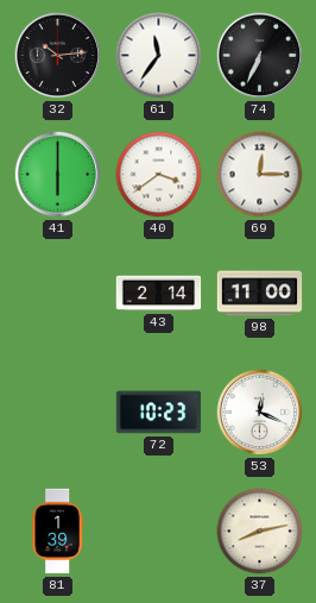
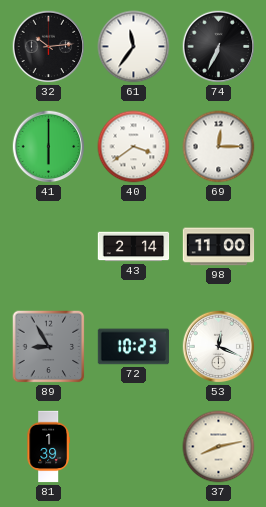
89: none -> 8:55 (49, 347)
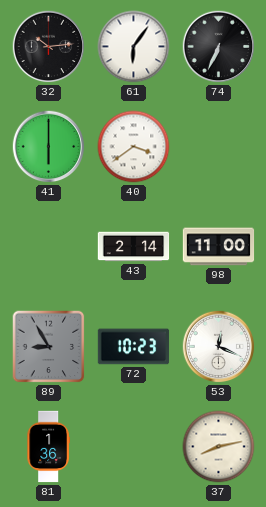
61: 11:36 -> 6:06 (134, 47)
69: 12:15 -> none (219, 147)
81: 1:39 -> 1:36 (48, 447)
